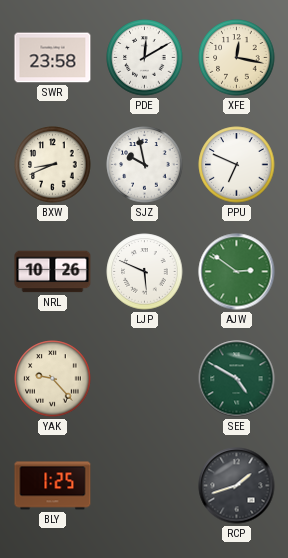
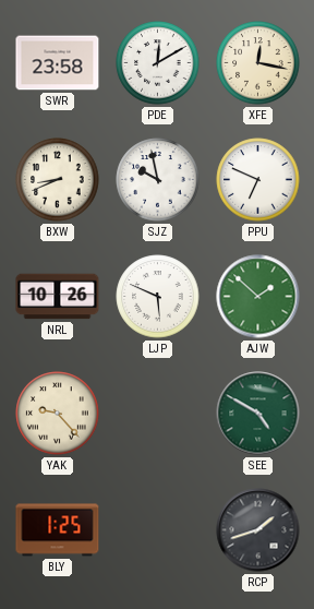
AJW: 2:51 -> 1:52 (258, 297)
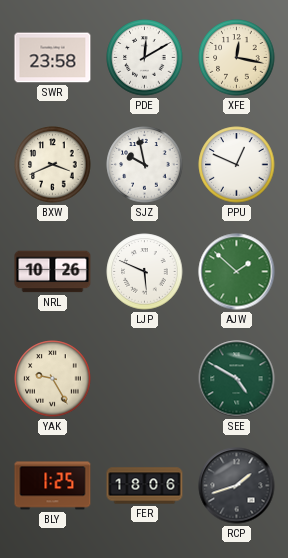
BXW: 8:41 -> 3:41 (53, 165)
PPU: 6:49 -> 12:49 (237, 165)
YAK: 9:23 -> 9:25 (53, 379)
FER: none -> 18:06 (145, 486)
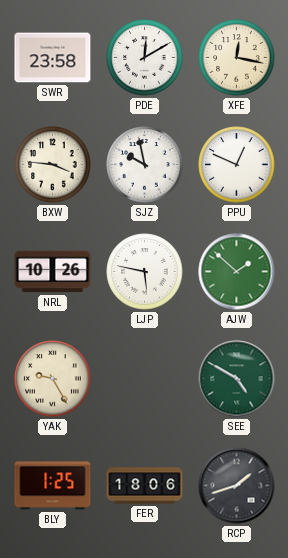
BXW: 3:41 -> 3:46 (53, 165)
LJP: 5:49 -> 5:47 (145, 272)
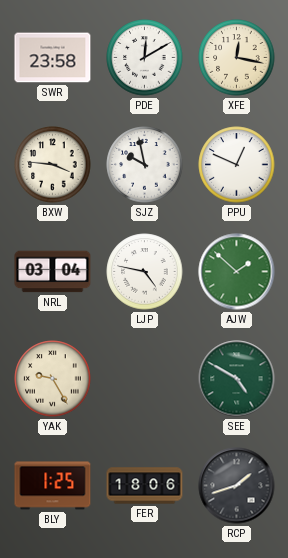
NRL: 10:26 -> 03:04 (53, 272)
LJP: 5:47 -> 4:47 (145, 272)
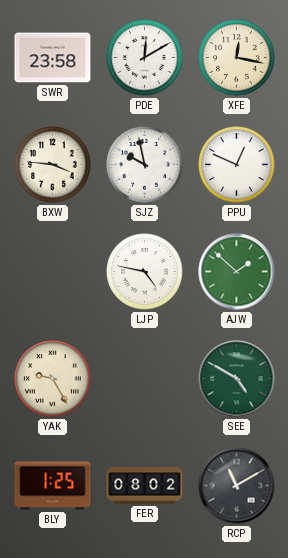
NRL: 03:04 -> none (53, 272)
FER: 18:06 -> 08:02 (145, 486)
RCP: 1:42 -> 11:10 (237, 486)
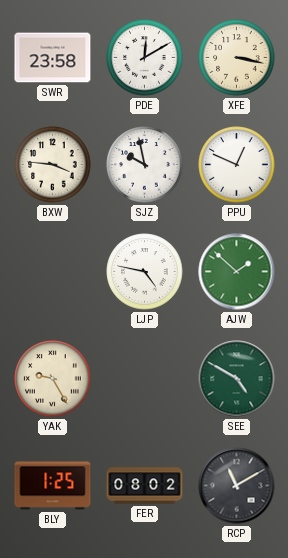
XFE: 12:17 -> 3:17 (237, 58)
